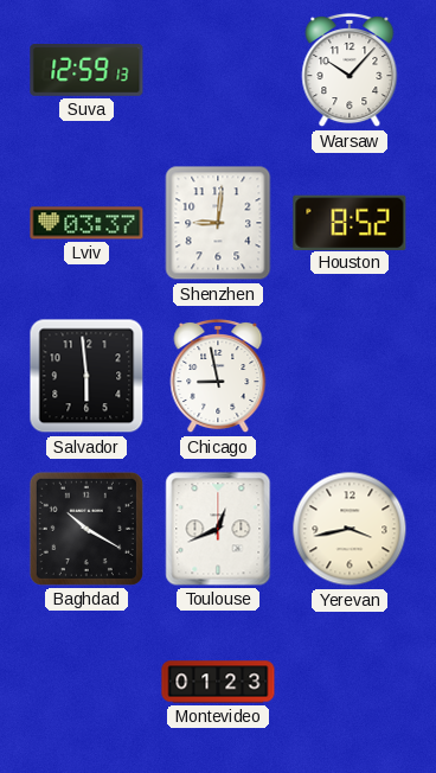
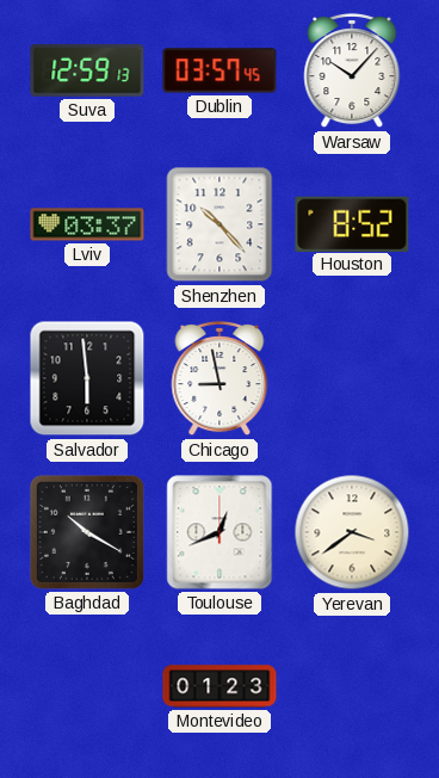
Dublin: none -> 03:57 (219, 70)
Shenzhen: 9:01 -> 10:23 (219, 224)
Yerevan: 3:43 -> 3:39 (352, 532)
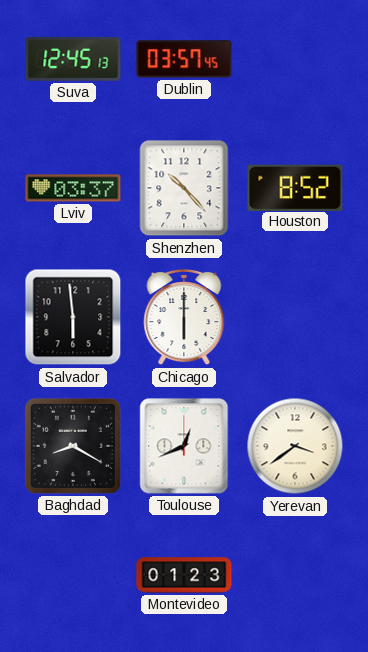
Suva: 12:59 -> 12:45 (73, 60)
Warsaw: 10:07 -> none (352, 70)
Chicago: 8:58 -> 6:00 (184, 317)
Baghdad: 10:20 -> 8:20 (73, 446)
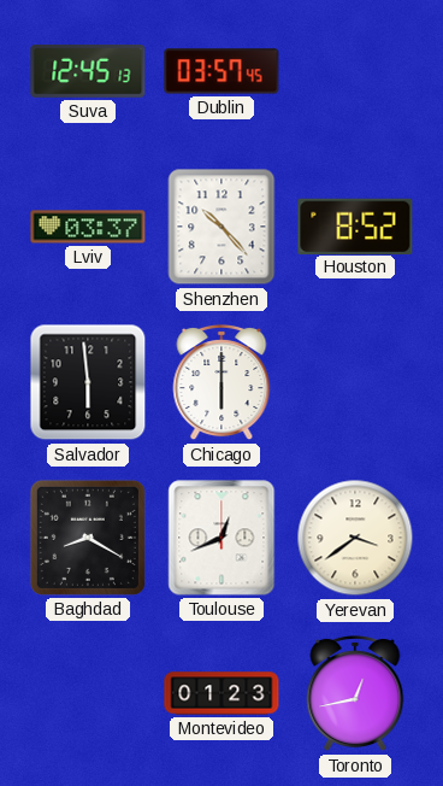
Toronto: none -> 12:43 (355, 693)
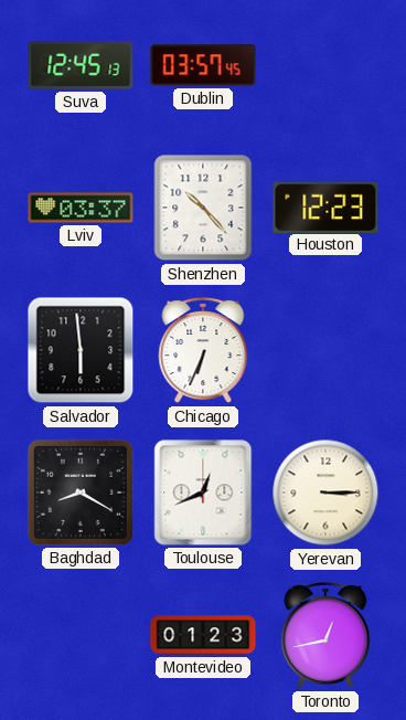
Houston: 8:52 -> 12:23 (325, 207)
Chicago: 6:00 -> 6:34 (203, 350)
Yerevan: 3:39 -> 3:15 (325, 493)
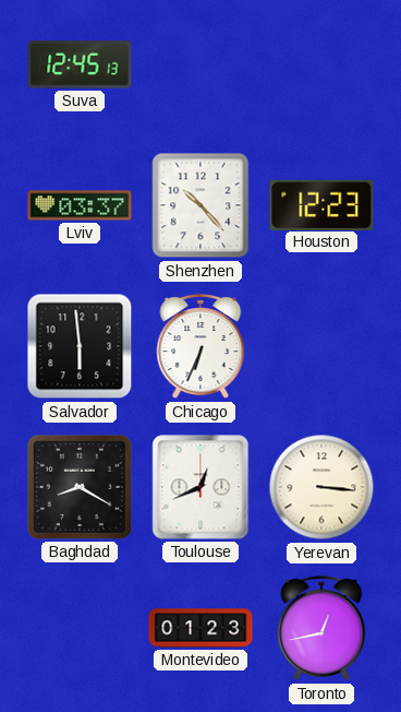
Dublin: 03:57 -> none (203, 65)
Yerevan: 3:15 -> 3:16 (321, 487)
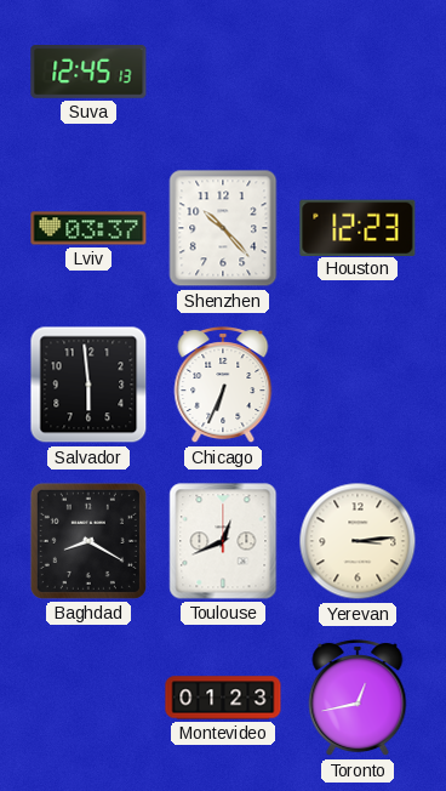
Yerevan: 3:16 -> 3:14 (358, 541)
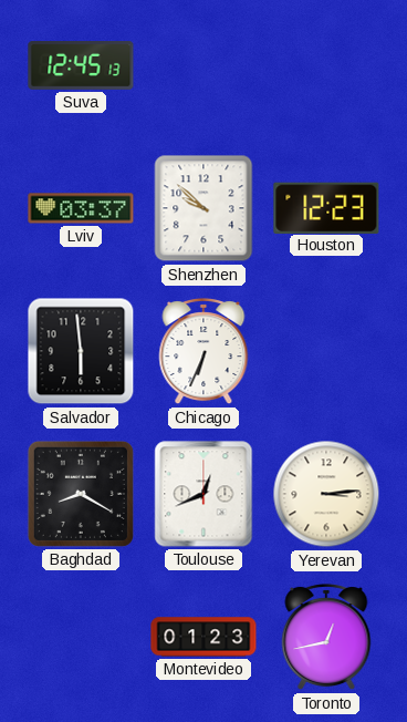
Shenzhen: 10:23 -> 9:52 (203, 208)
